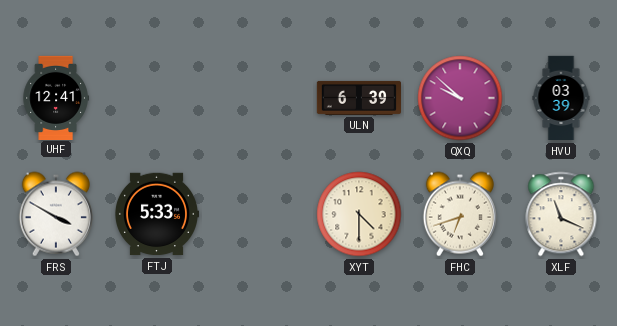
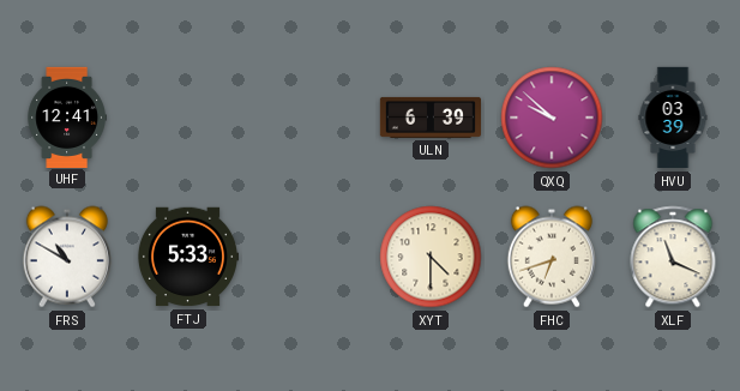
FRS: 3:50 -> 10:50 (67, 257)
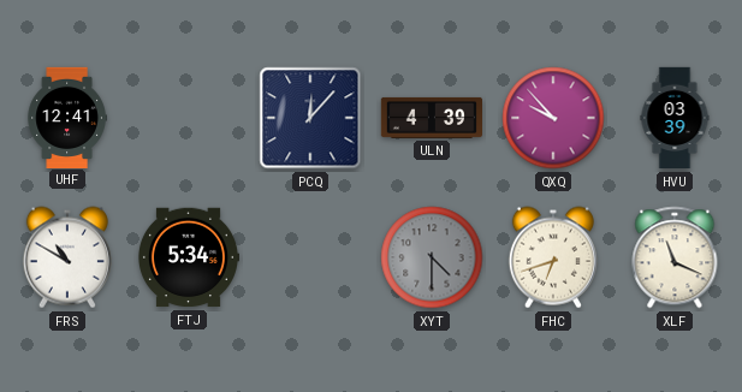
PCQ: none -> 12:07 (310, 118)
ULN: 6:39 -> 4:39 (431, 118)
QXQ: 9:52 -> 9:53 (553, 118)
FTJ: 5:33 -> 5:34 (188, 257)
XYT dial: cream -> grey (432, 257)
